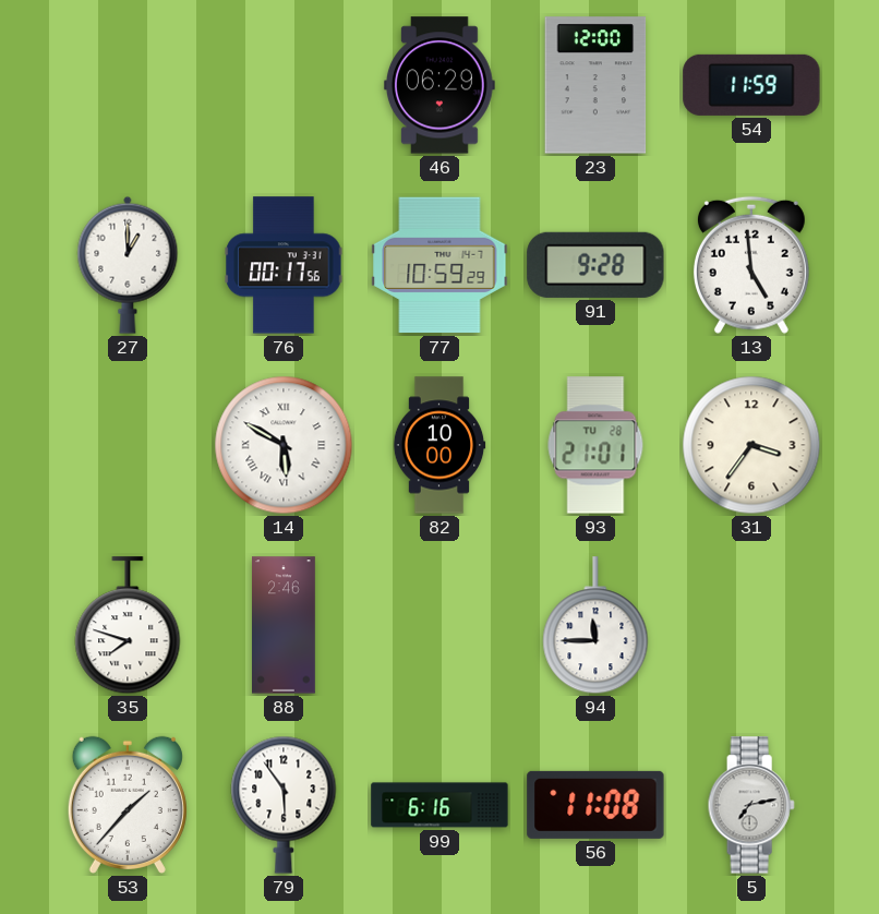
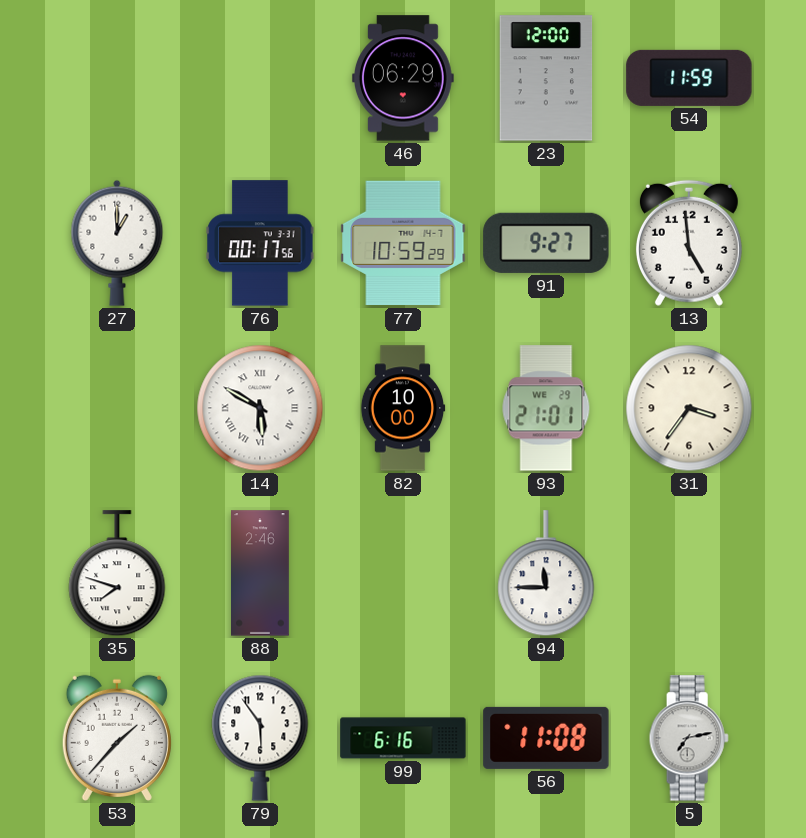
91: 9:28 -> 9:27 (546, 243)
93 date: TU 28 -> WE 29 (546, 408)
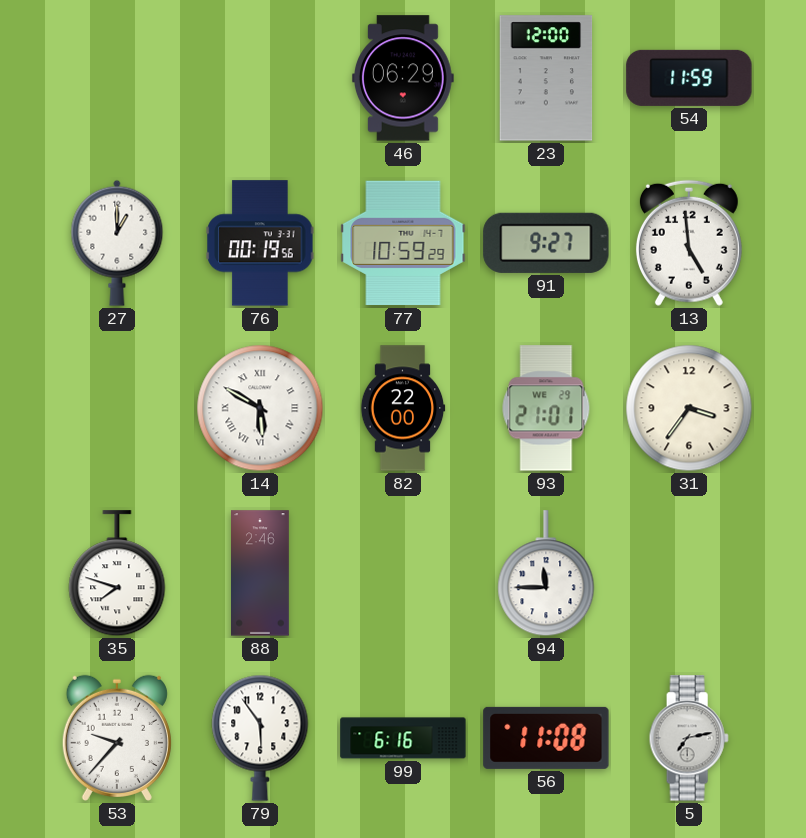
76: 00:17 -> 00:19 (260, 243)
82: 10:00 -> 22:00 (403, 408)
53: 1:37 -> 9:37 (117, 738)
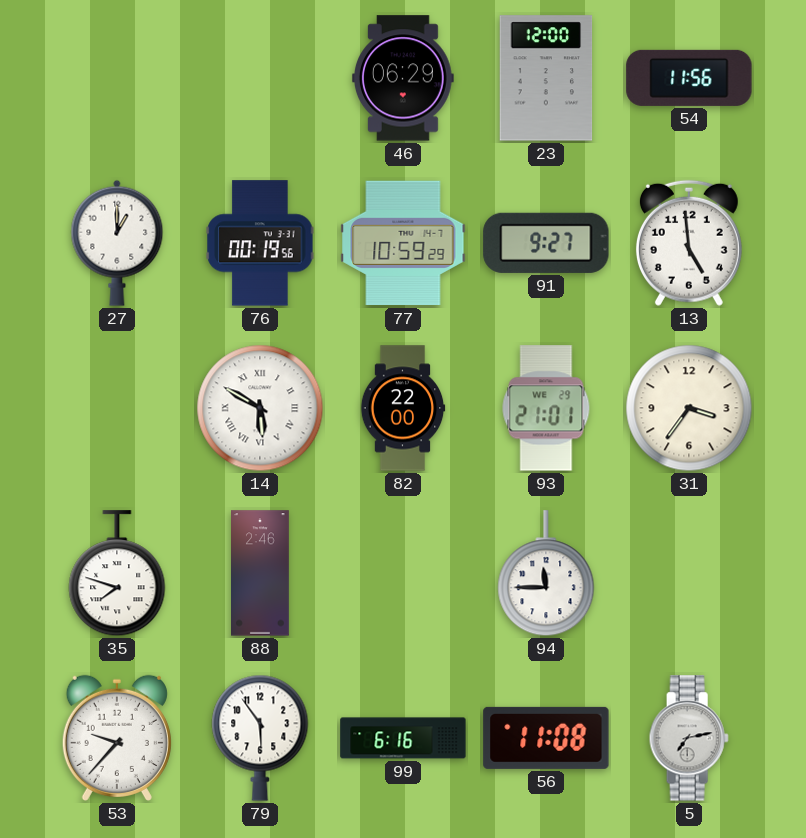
54: 11:59 -> 11:56 (689, 78)
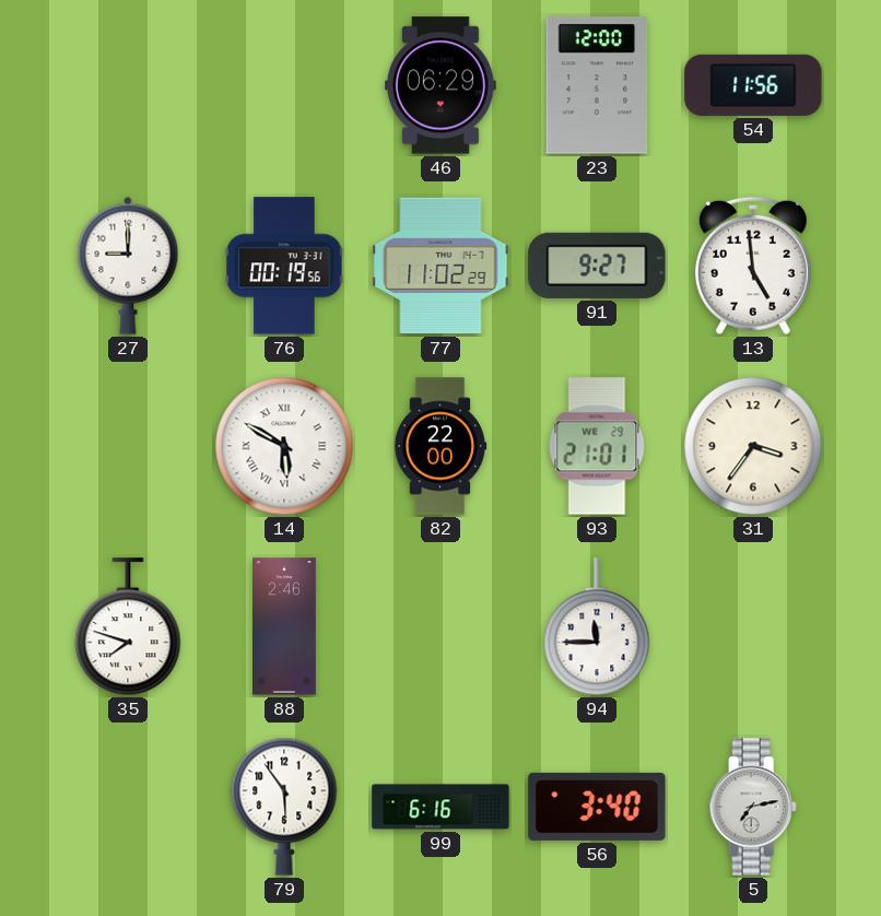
27: 1:00 -> 9:00 (128, 266)
77: 10:59 -> 11:02 (440, 266)
53: 9:37 -> none (117, 738)
56: 11:08 -> 3:40 (597, 807)
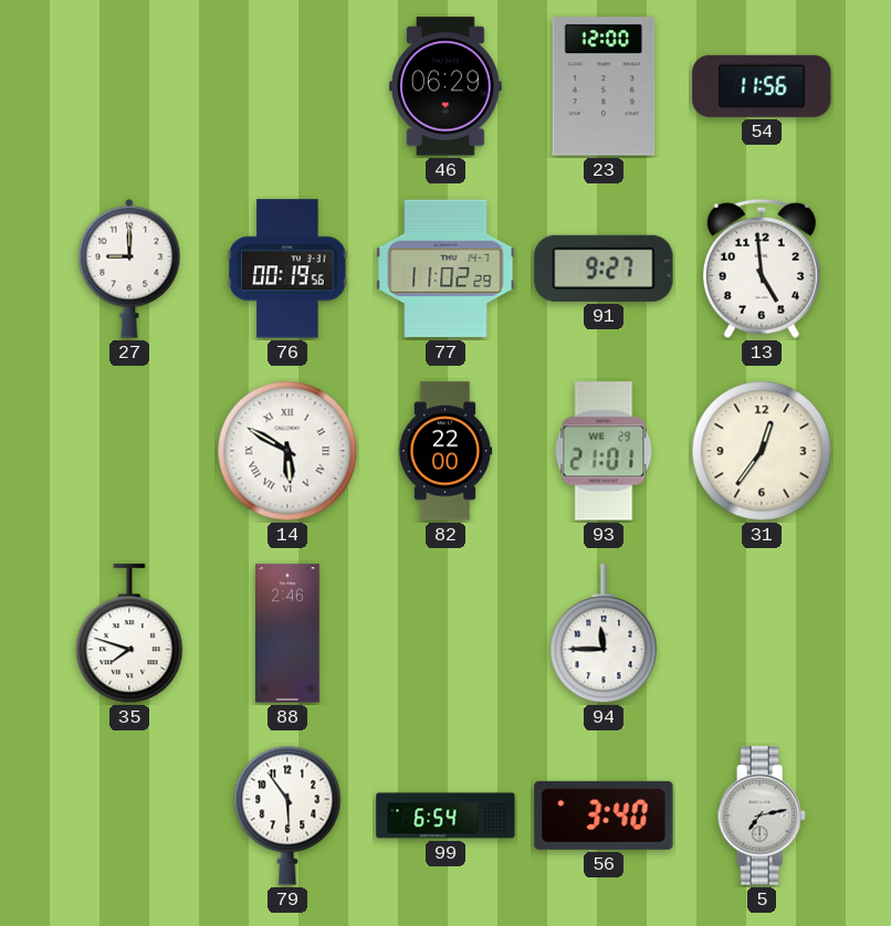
31: 3:36 -> 12:36 (762, 451)
99: 6:16 -> 6:54 (445, 815)
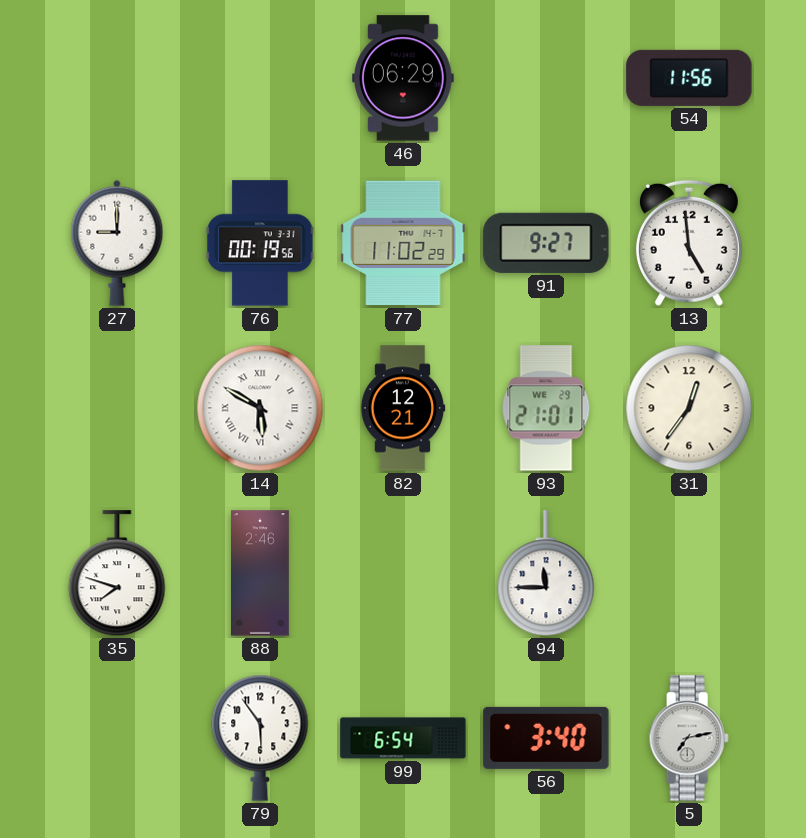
23: 12:00 -> none (604, 86)
82: 22:00 -> 12:21 (403, 408)
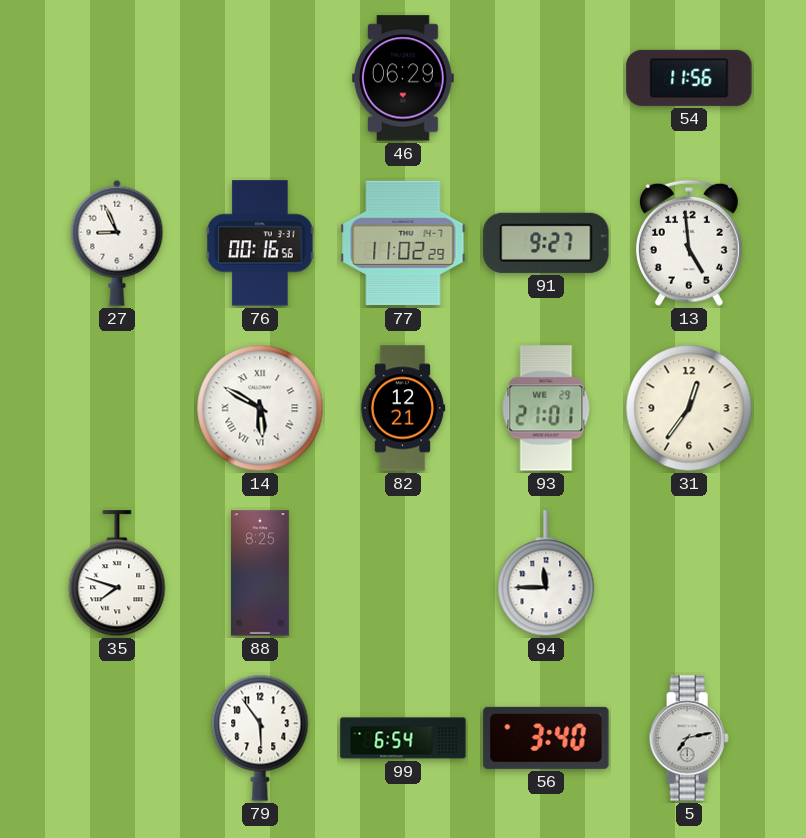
27: 9:00 -> 8:56 (117, 243)
76: 00:19 -> 00:16 (260, 243)
88: 2:46 -> 8:25 (261, 573)
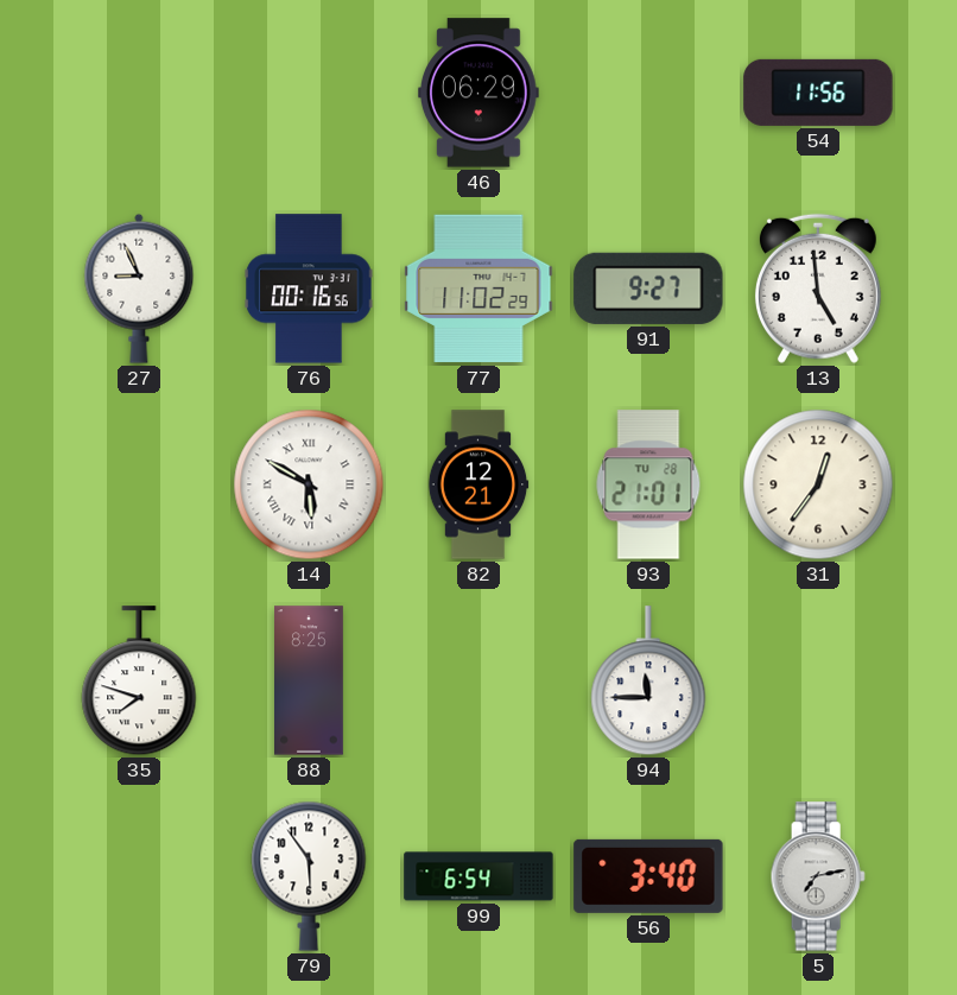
93 date: WE 29 -> TU 28 (648, 484)
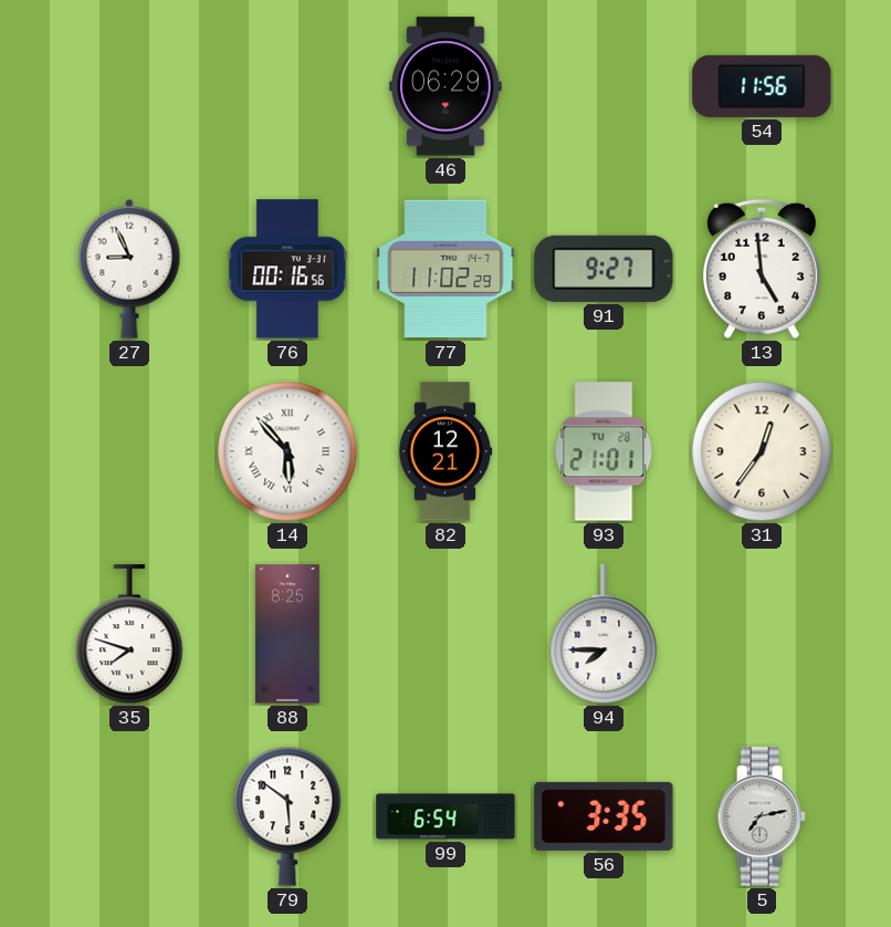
14: 5:50 -> 5:53 (287, 451)
94: 11:45 -> 7:45 (604, 635)
79: 5:54 -> 5:51 (287, 816)
56: 3:40 -> 3:35 (604, 816)
